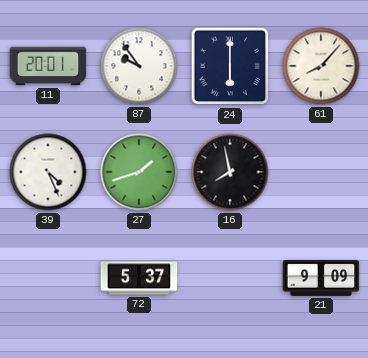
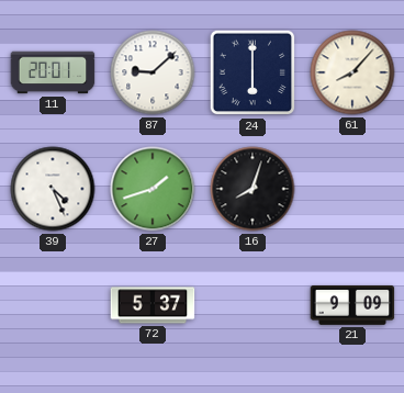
87: 9:54 -> 9:08 (153, 72)
16: 7:58 -> 8:03 (252, 189)
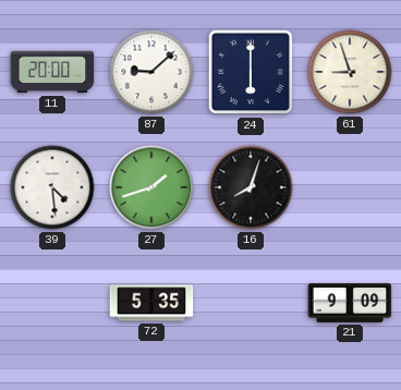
11: 20:01 -> 20:00 (52, 72)
61: 8:07 -> 8:57 (350, 72)
39: 4:26 -> 4:29 (52, 187)
72: 5:37 -> 5:35 (151, 303)
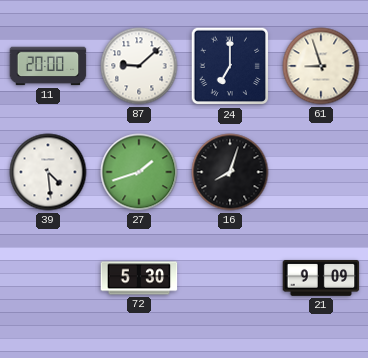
24: 6:00 -> 7:00 (230, 66)
72: 5:35 -> 5:30 (139, 278)
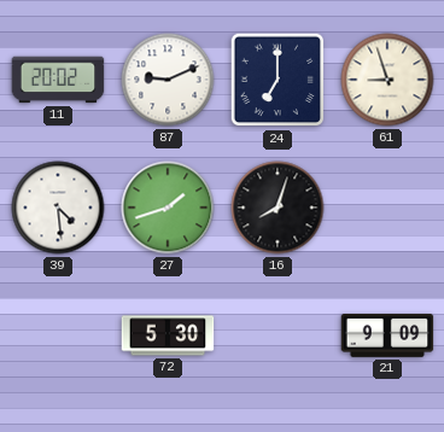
11: 20:00 -> 20:02 (58, 80)
87: 9:08 -> 9:11 (168, 80)
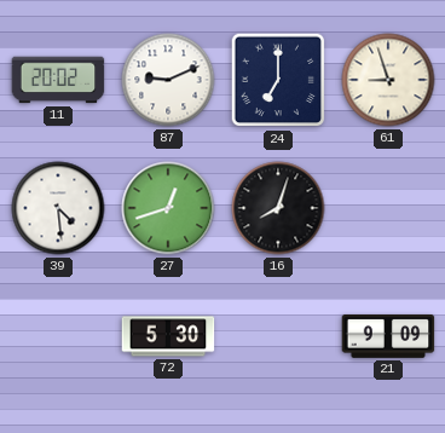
27: 1:42 -> 12:42 (168, 208)
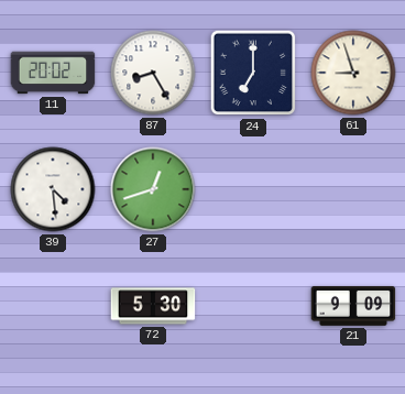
87: 9:11 -> 8:25 (153, 73)
16: 8:03 -> none (278, 208)
